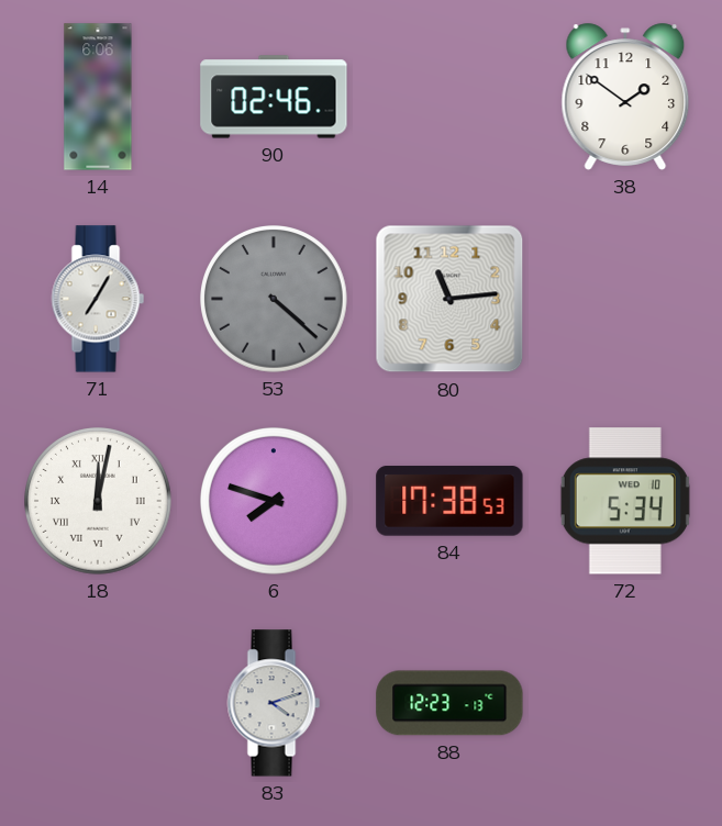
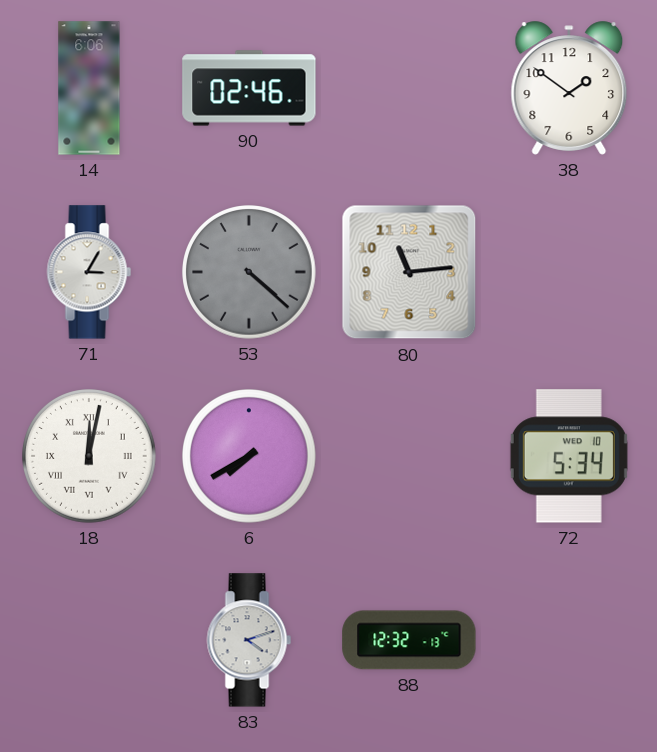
71: 7:05 -> 3:05 (89, 272)
6: 7:48 -> 7:40 (250, 457)
84: 17:38 -> none (449, 501)
88: 12:23 -> 12:32 (409, 640)
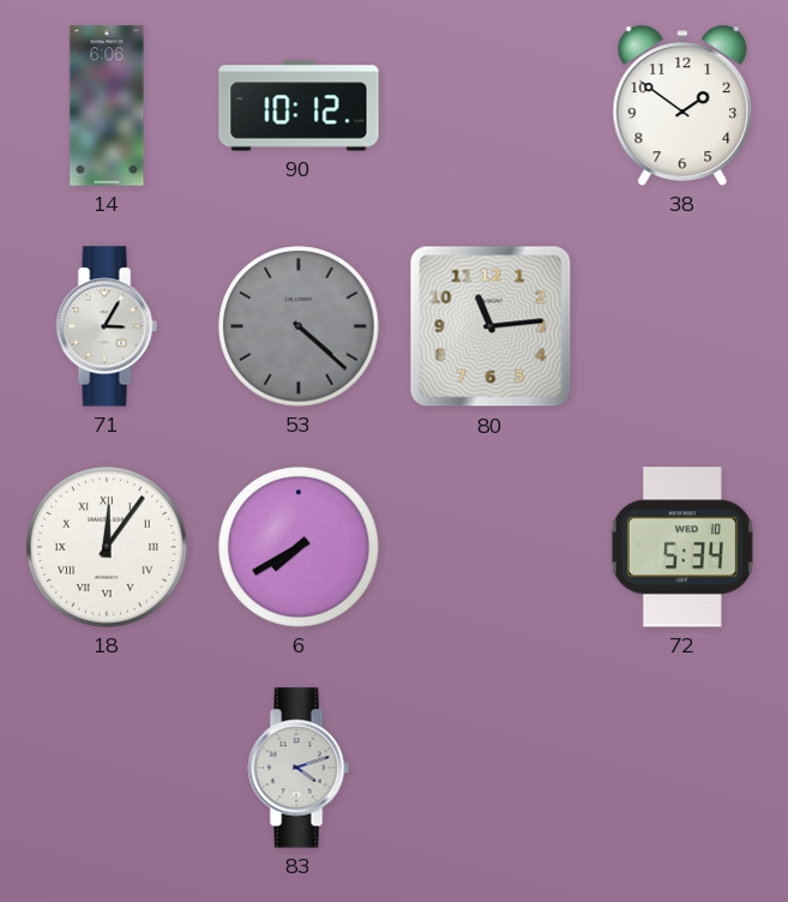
90: 02:46 -> 10:12 (299, 106)
18: 12:02 -> 12:06 (108, 548)
88: 12:32 -> none (409, 640)
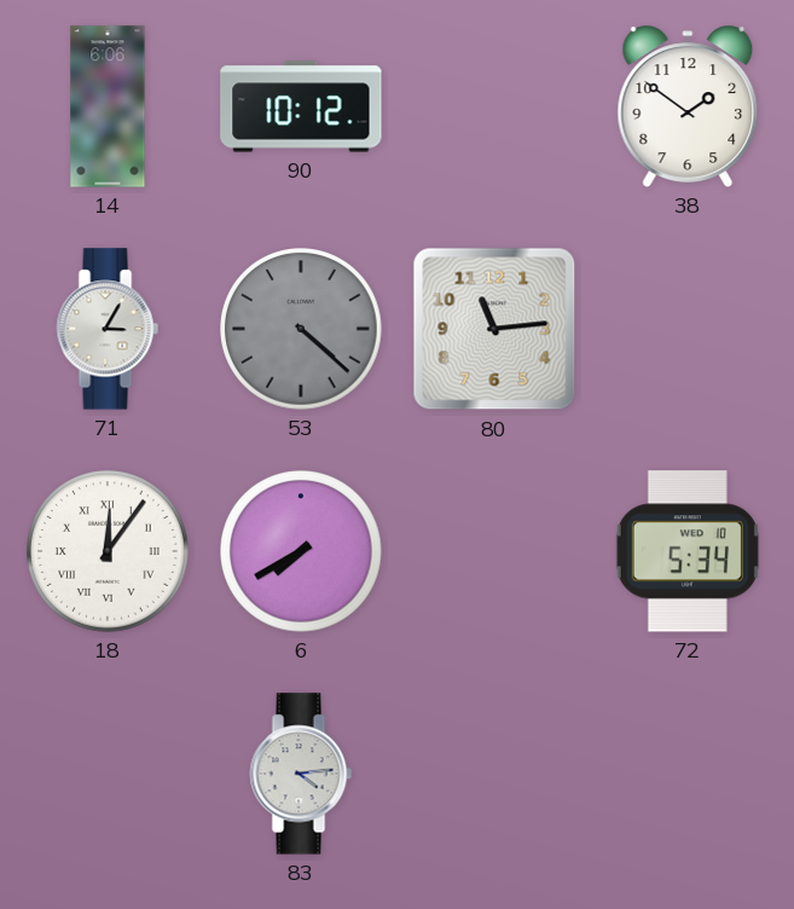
83: 4:12 -> 4:14 (301, 774)
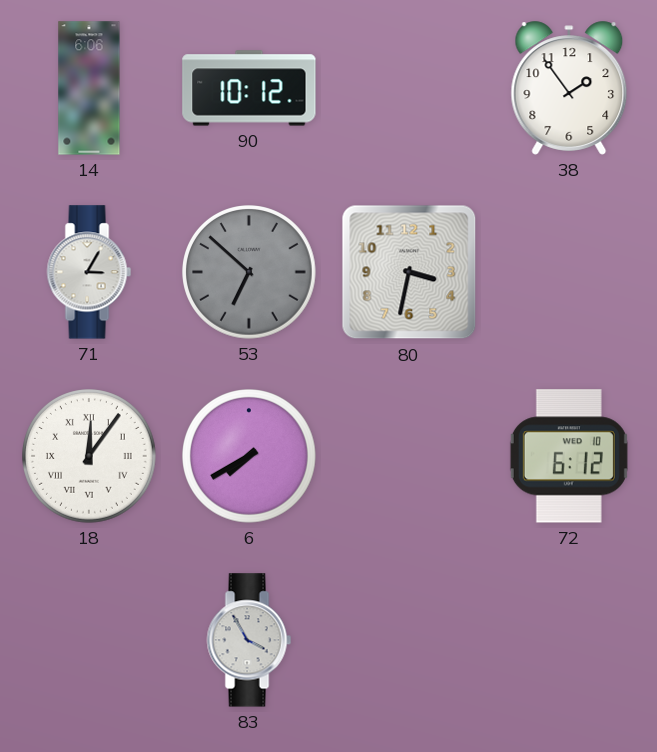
38: 1:51 -> 1:54 (569, 88)
53: 4:22 -> 6:52 (250, 273)
80: 11:14 -> 3:32 (409, 272)
72: 5:34 -> 6:12 (569, 456)
83: 4:14 -> 3:55 (249, 640)
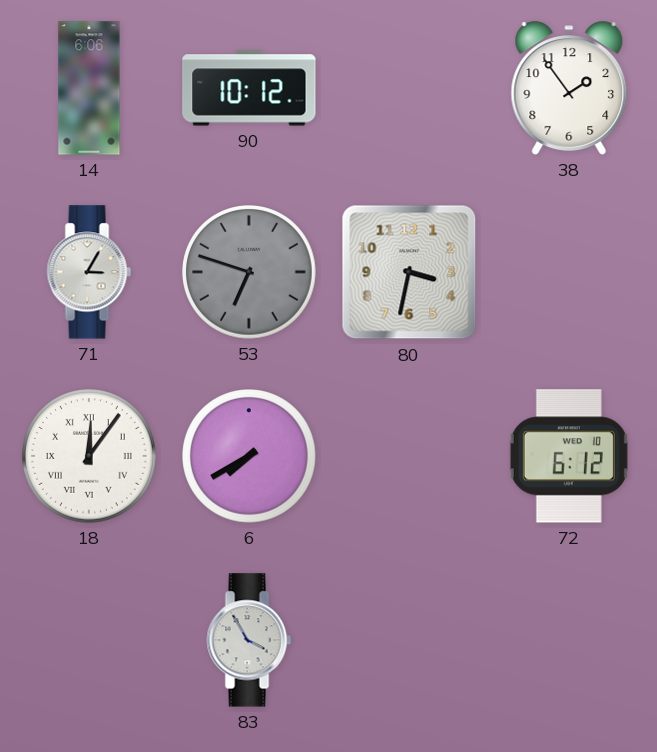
53: 6:52 -> 6:48 (250, 273)
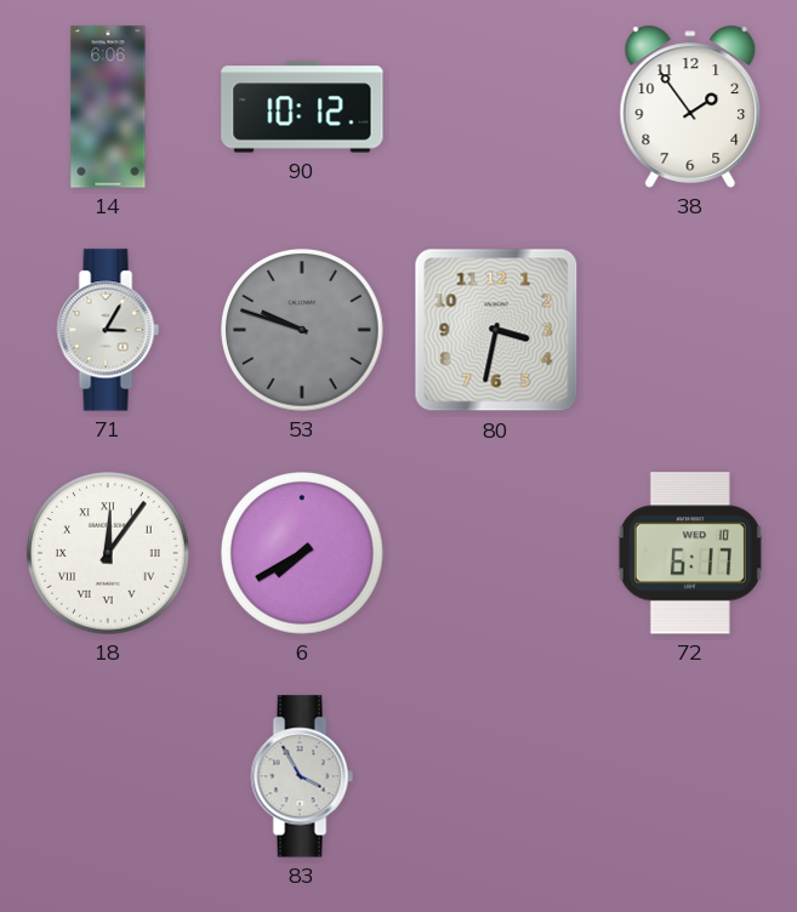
53: 6:48 -> 9:48 (303, 331)
72: 6:12 -> 6:17 (690, 553)
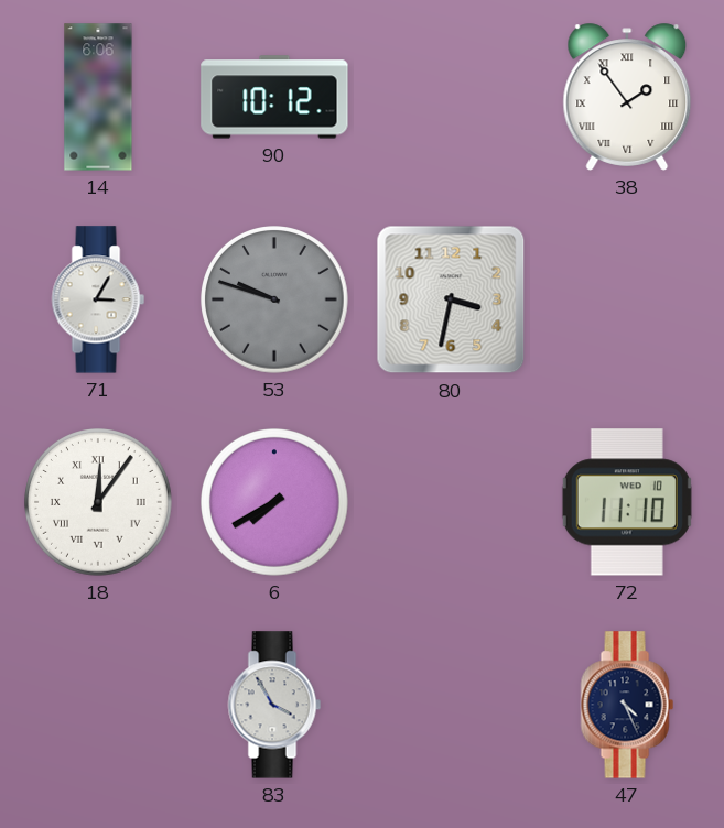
38 numerals: Arabic -> Roman (627, 97)
72: 6:17 -> 11:10 (627, 502)
47: none -> 4:26 (627, 705)
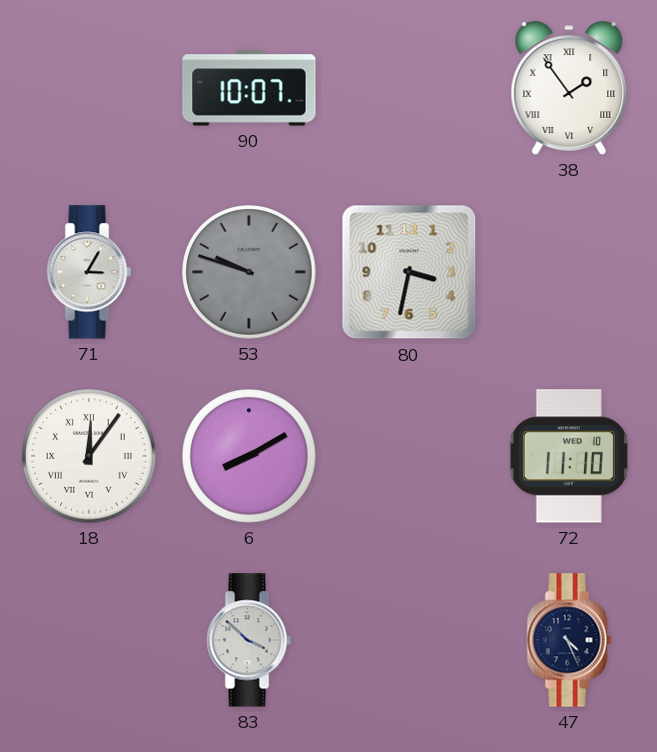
14: 6:06 -> none (98, 97)
90: 10:12 -> 10:07 (249, 88)
6: 7:40 -> 8:10 (250, 457)
83: 3:55 -> 3:52 (249, 640)
